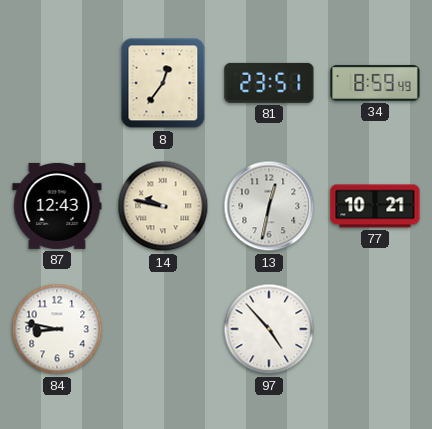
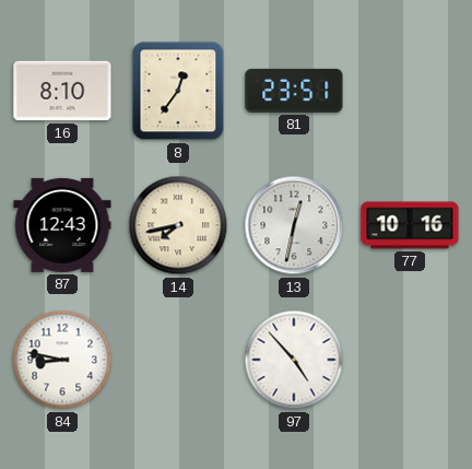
16: none -> 8:10 (62, 91)
34: 8:59 -> none (375, 83)
14: 9:47 -> 7:43 (178, 225)
77: 10:21 -> 10:16 (410, 225)
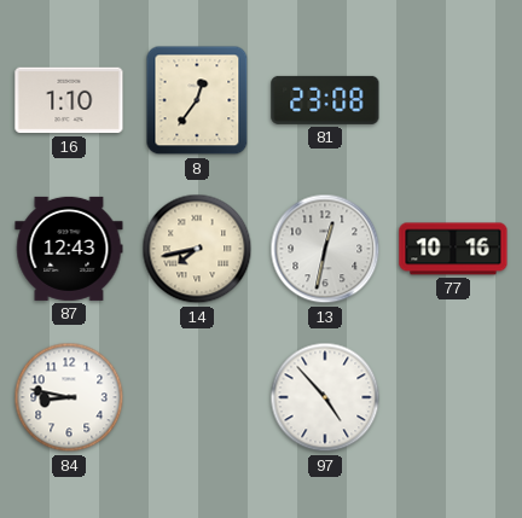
16: 8:10 -> 1:10 (69, 100)
81: 23:51 -> 23:08 (325, 100)
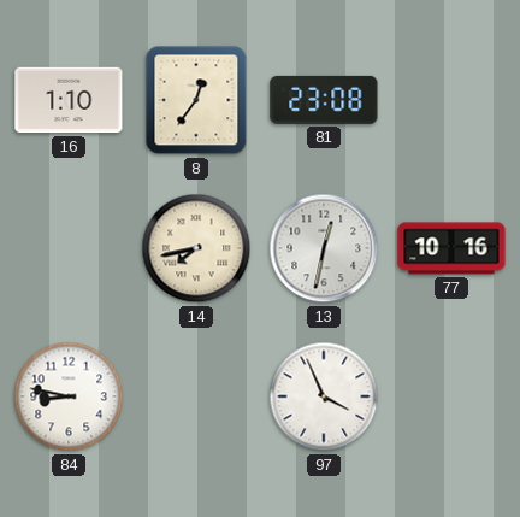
87: 12:43 -> none (69, 249)
97: 4:53 -> 3:56 (324, 396)
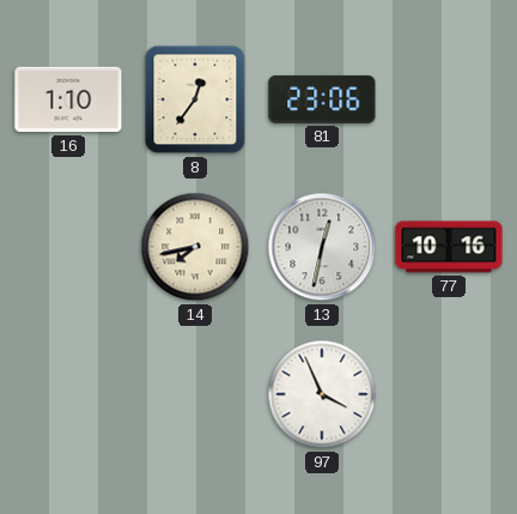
81: 23:08 -> 23:06 (322, 99)
84: 8:47 -> none (69, 396)
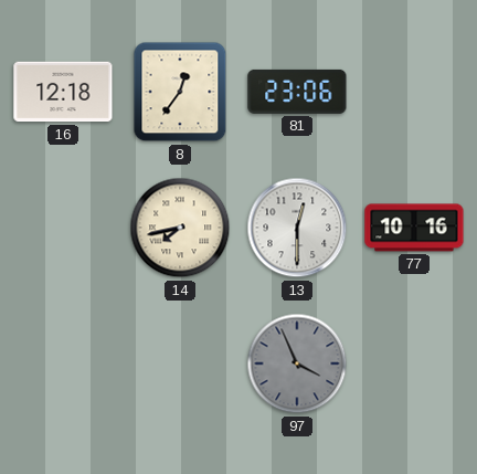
16: 1:10 -> 12:18 (63, 92)
13: 12:32 -> 12:30 (297, 228)
97 dial: white -> grey (297, 364)
